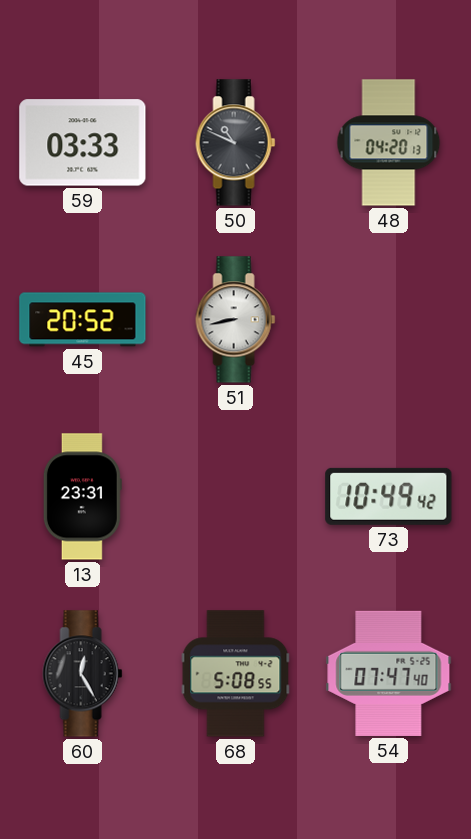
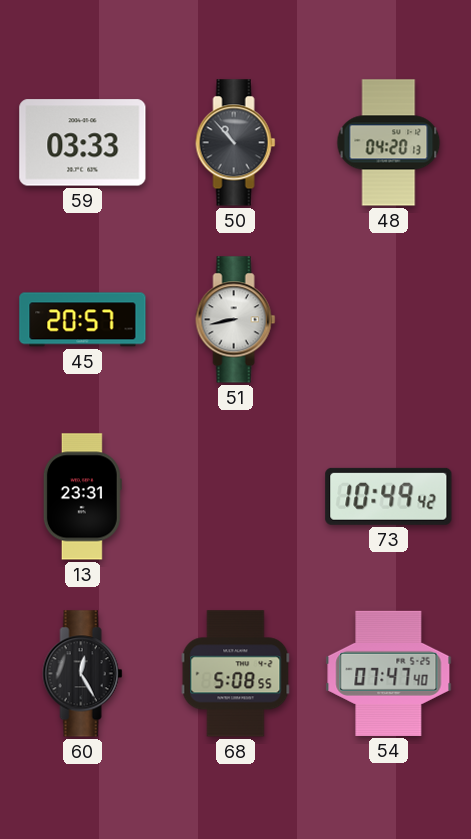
50: 10:49 -> 10:53 (236, 143)
45: 20:52 -> 20:57 (83, 320)
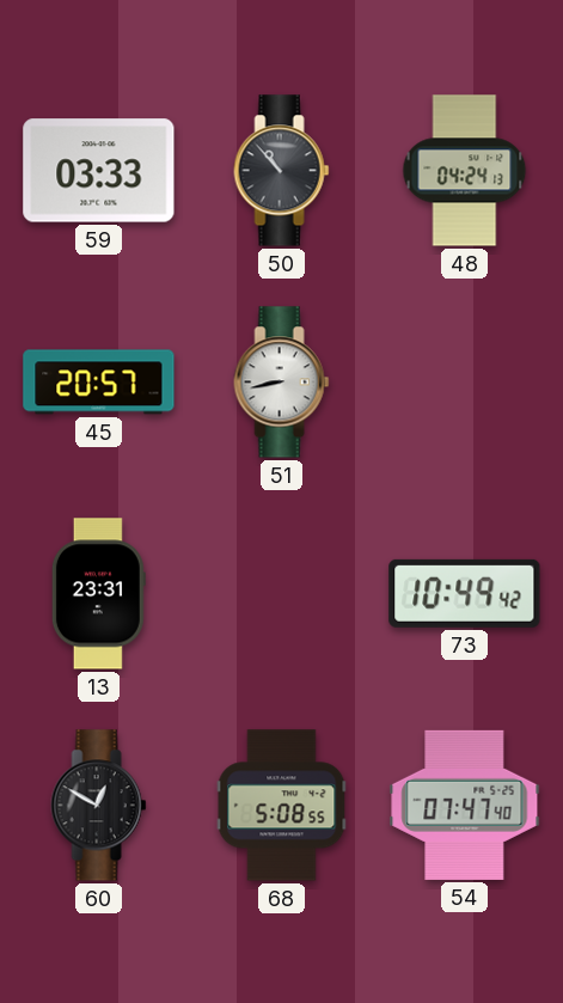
48: 04:20 -> 04:24 (465, 171)
60: 12:25 -> 12:50 (99, 806)
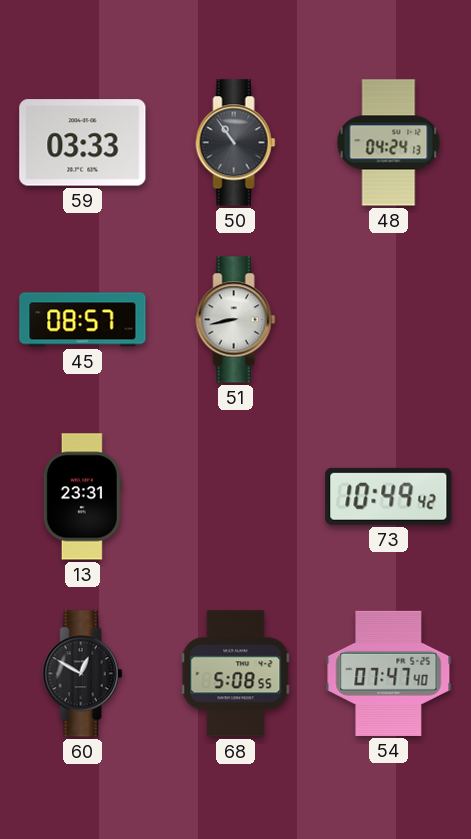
50: 10:53 -> 10:54 (236, 143)
45: 20:57 -> 08:57 (83, 320)
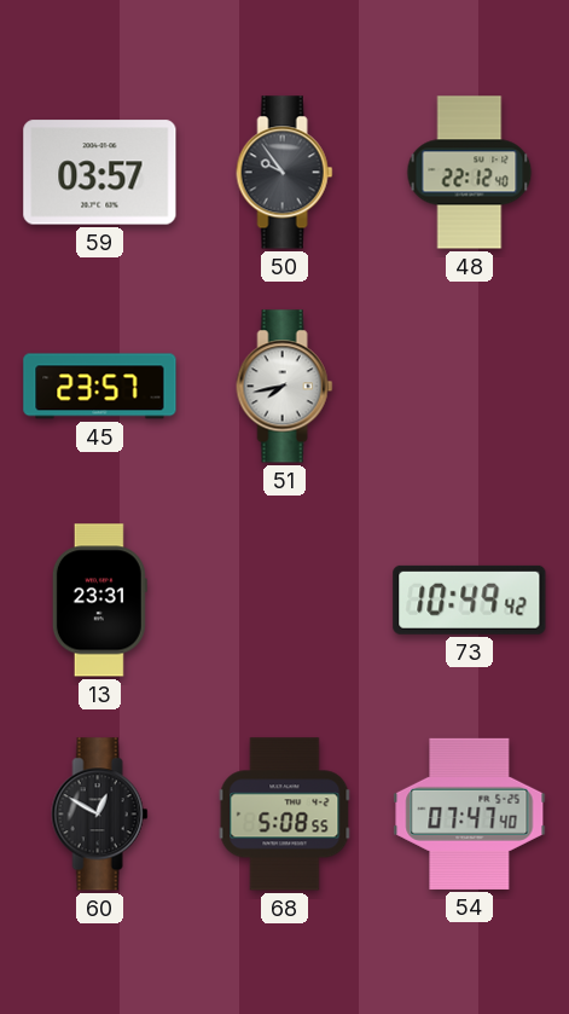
59: 03:33 -> 03:57 (100, 173)
50: 10:54 -> 9:54 (285, 173)
48: 04:24 -> 22:12 (470, 173)
45: 08:57 -> 23:57 (100, 387)
51: 8:43 -> 7:43 (285, 387)
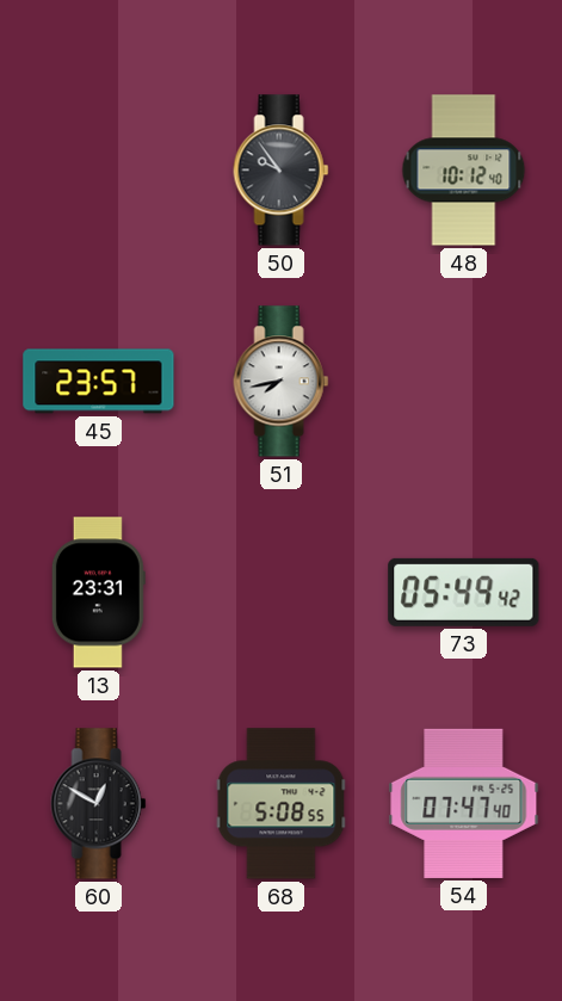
59: 03:57 -> none (100, 173)
48: 22:12 -> 10:12 (464, 171)
73: 10:49 -> 05:49 (464, 592)
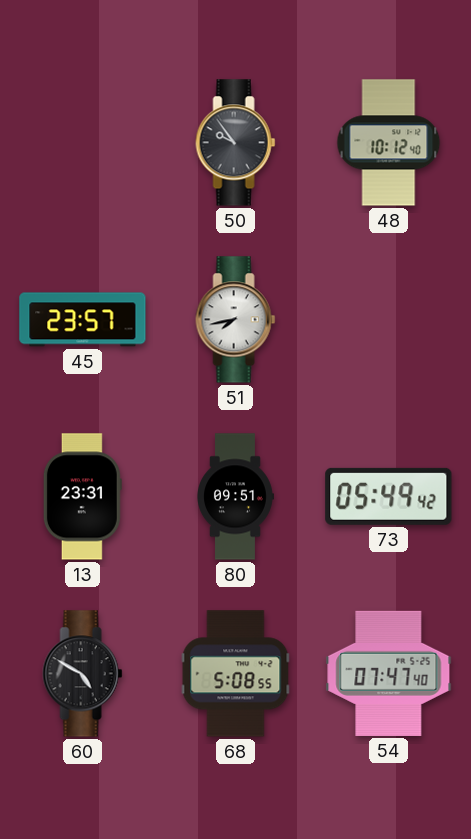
80: none -> 09:51 (236, 497)
60: 12:50 -> 4:50 (83, 674)
